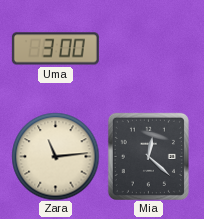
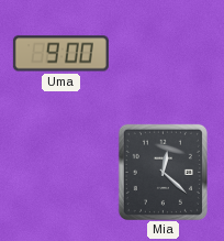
Uma: 3:00 -> 9:00 (60, 54)
Zara: 11:14 -> none (55, 156)
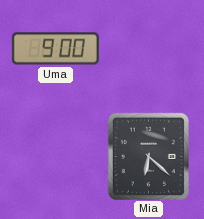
Mia: 12:22 -> 6:22 (148, 156)
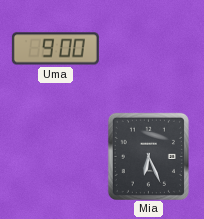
Mia: 6:22 -> 6:26 (148, 156)
